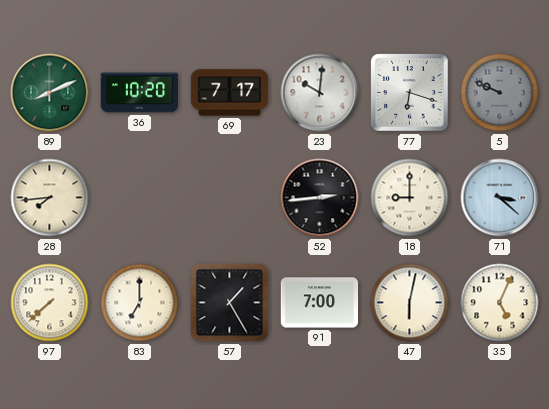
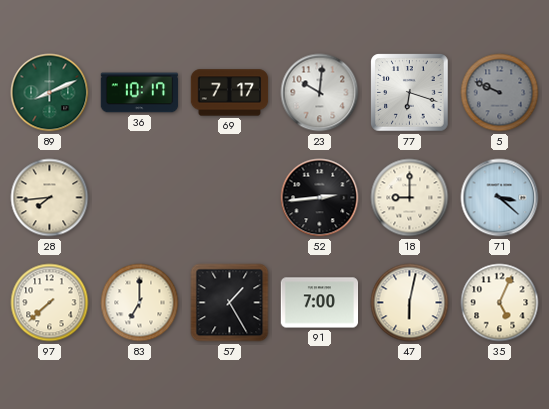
36: 10:20 -> 10:17 (140, 93)
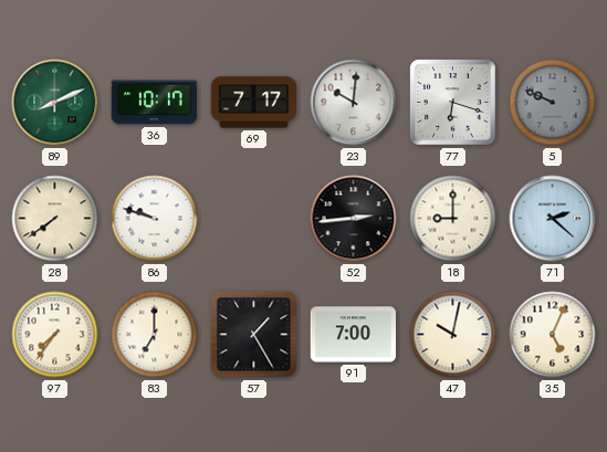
28: 7:44 -> 7:39 (55, 219)
86: none -> 9:48 (155, 219)
71: 3:22 -> 2:22 (553, 219)
97: 7:38 -> 7:36 (55, 335)
47: 6:02 -> 10:02 (453, 335)
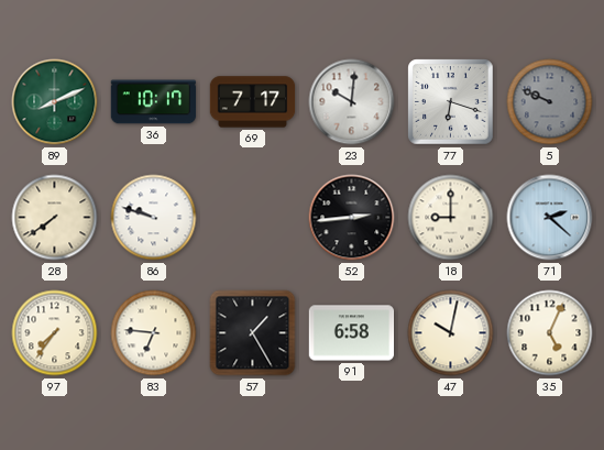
83: 7:00 -> 6:46 (154, 333)
91: 7:00 -> 6:58 (352, 333)
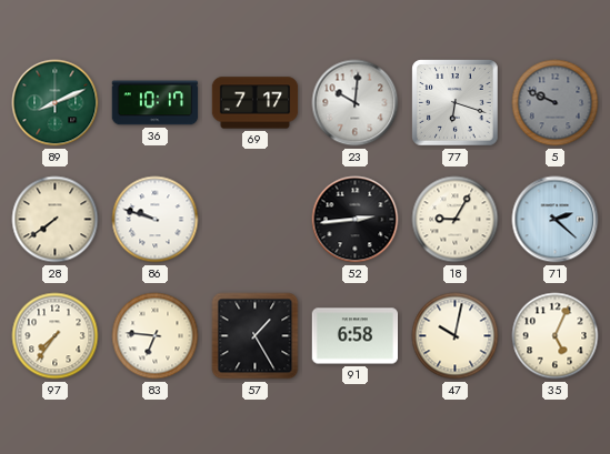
18: 9:00 -> 9:05 (456, 220)
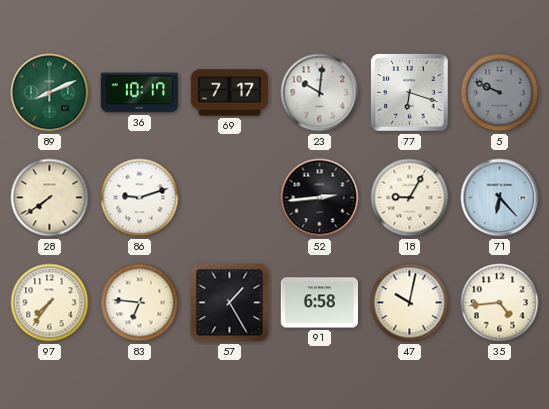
86: 9:48 -> 9:12 (140, 198)
71: 2:22 -> 6:23 (500, 198)
35: 5:04 -> 4:44 (500, 303)
